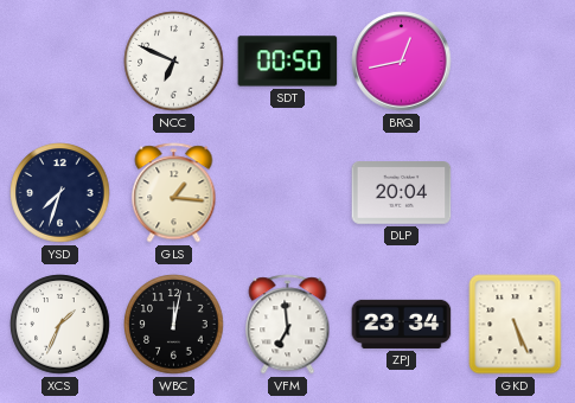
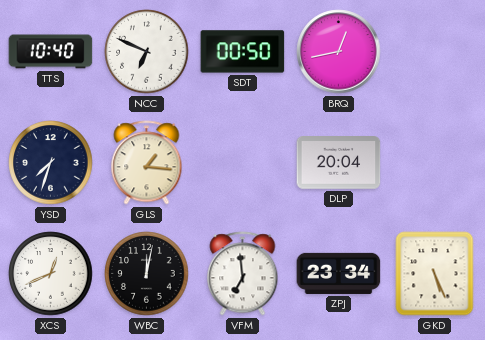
TTS: none -> 10:40 (51, 52)
XCS: 1:34 -> 12:41 (51, 274)
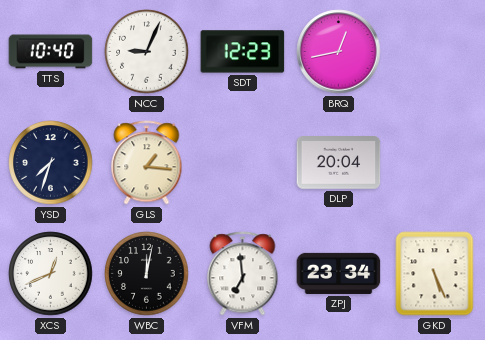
NCC: 6:49 -> 9:04 (147, 52)
SDT: 00:50 -> 12:23 (243, 52)
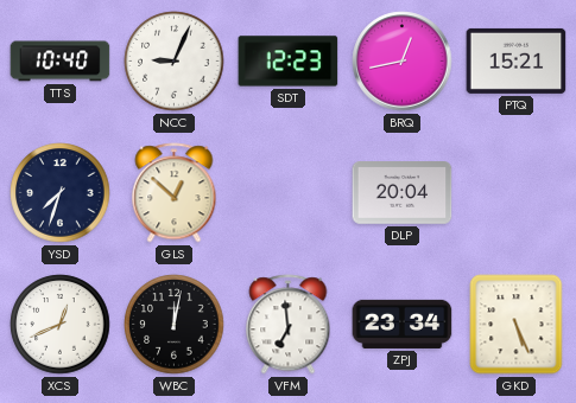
PTQ: none -> 15:21 (517, 60)
GLS: 1:16 -> 12:52 (175, 193)
